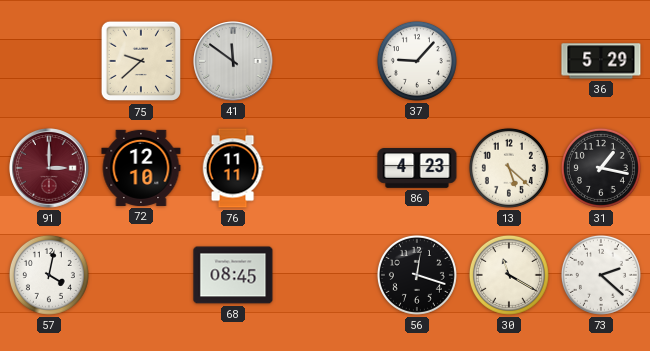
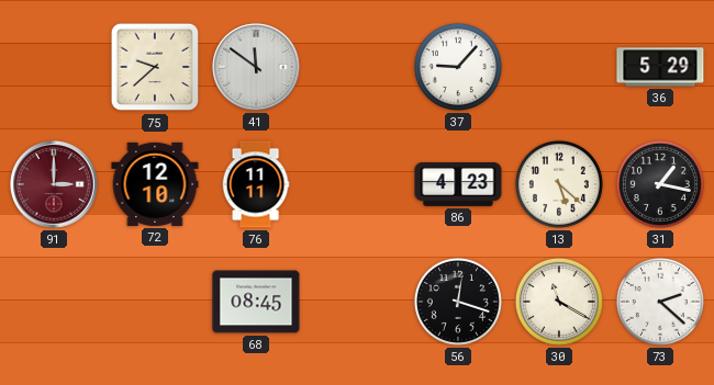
57: 4:02 -> none (49, 275)
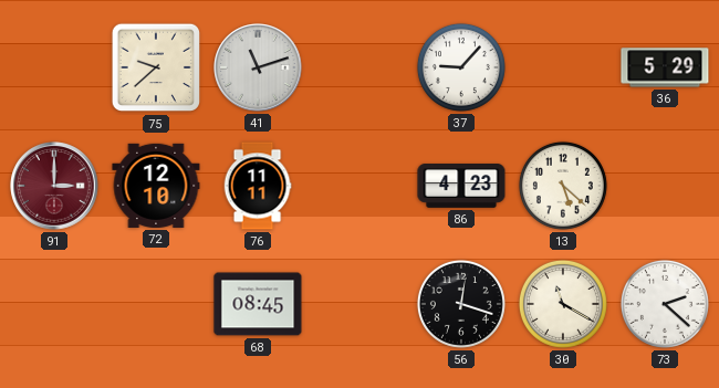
41: 11:51 -> 11:12 (258, 67)
31: 1:17 -> none (660, 184)
